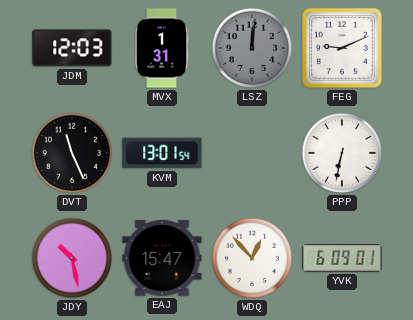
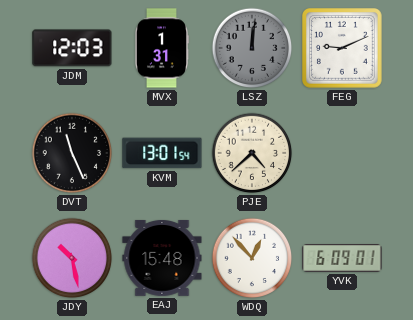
PJE: none -> 4:38 (252, 153)
PPP: 6:32 -> none (342, 153)
EAJ: 15:47 -> 15:48 (162, 258)
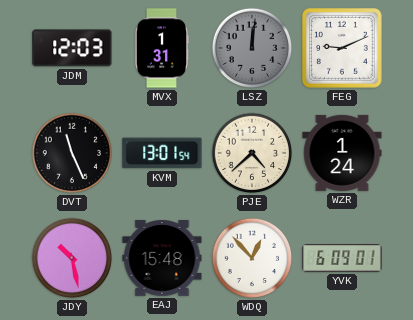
WZR: none -> 1:24 (342, 153)
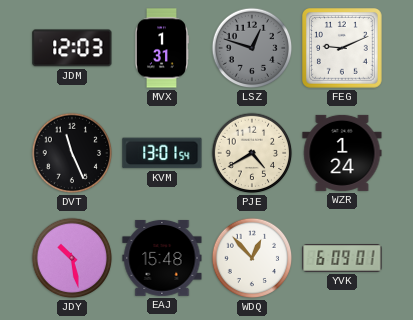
LSZ: 12:01 -> 12:48 (252, 48)
PJE: 4:38 -> 4:40 (252, 153)
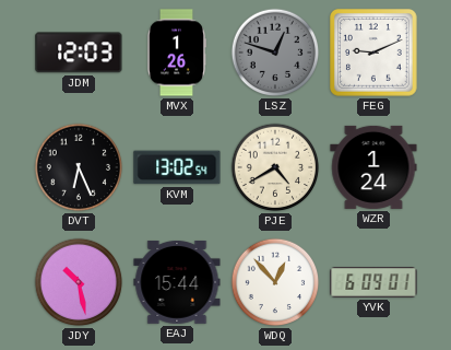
MVX: 1:31 -> 1:26 (176, 52)
DVT: 11:26 -> 6:26 (79, 167)
KVM: 13:01 -> 13:02 (177, 167)
EAJ: 15:48 -> 15:44 (177, 282)
